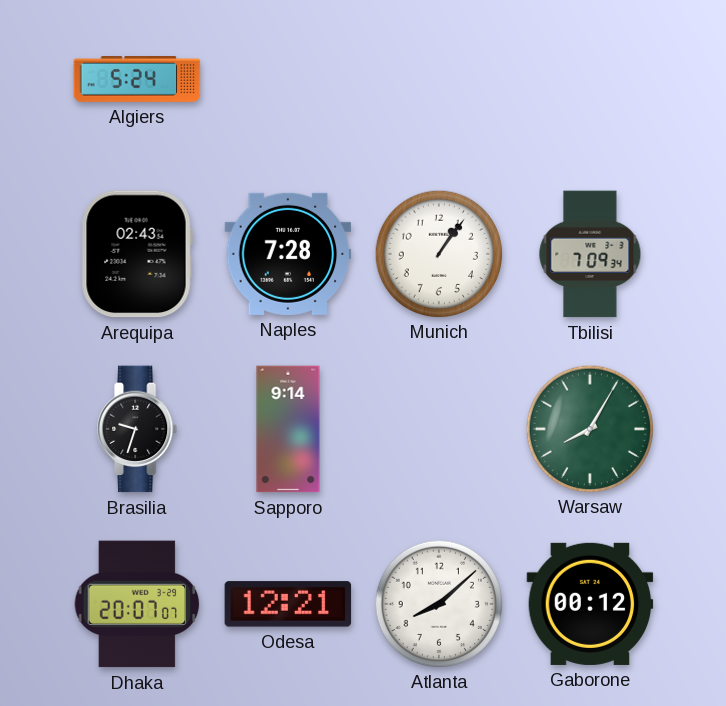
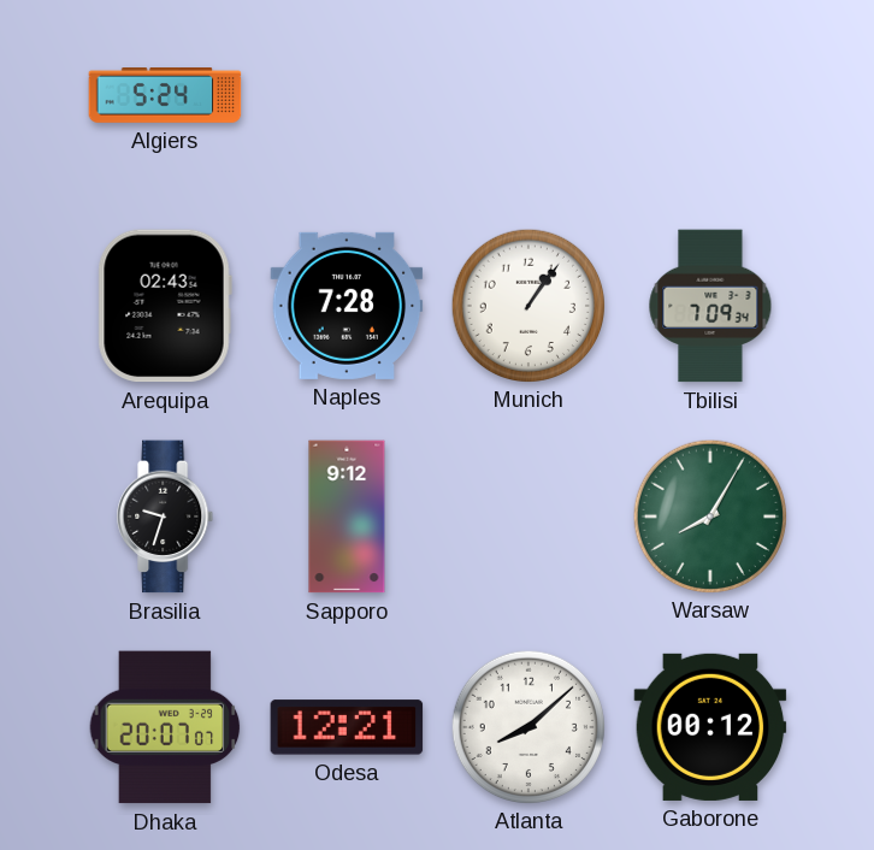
Sapporo: 9:14 -> 9:12 (347, 517)
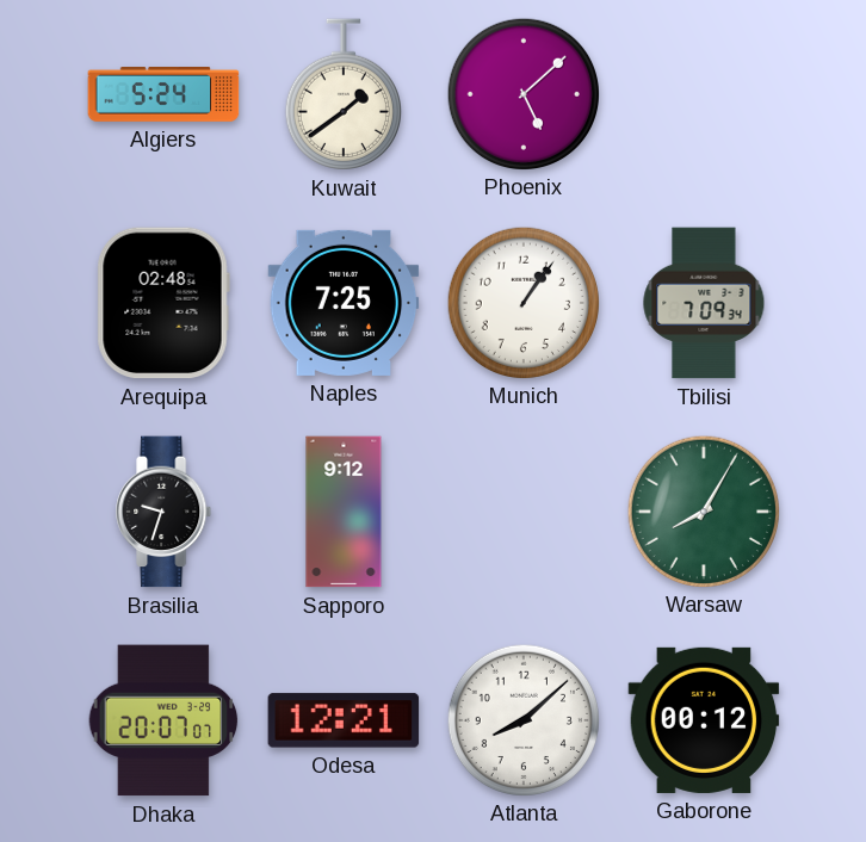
Kuwait: none -> 1:39 (344, 94)
Phoenix: none -> 5:08 (522, 93)
Arequipa: 02:43 -> 02:48 (163, 303)
Naples: 7:28 -> 7:25 (344, 303)
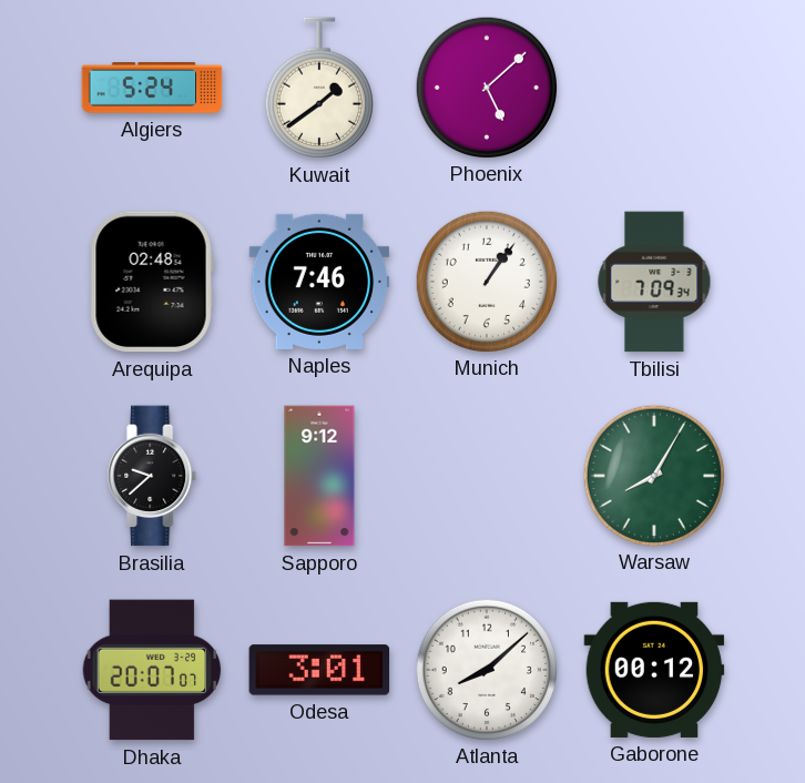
Naples: 7:25 -> 7:46 (319, 282)
Brasilia: 9:33 -> 9:38 (153, 476)
Odesa: 12:21 -> 3:01 (319, 670)
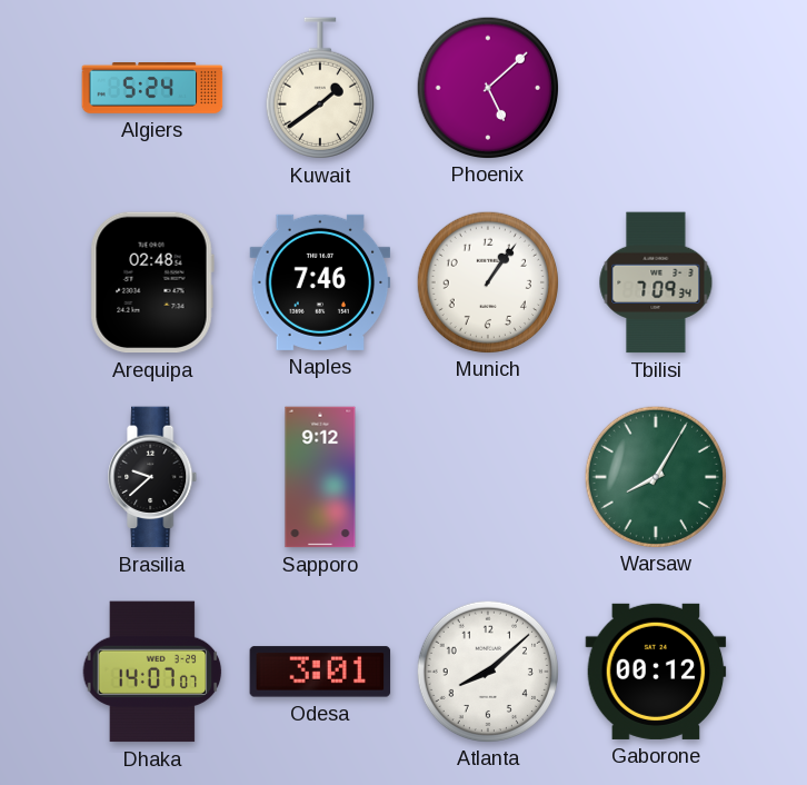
Dhaka: 20:07 -> 14:07 (152, 672)
